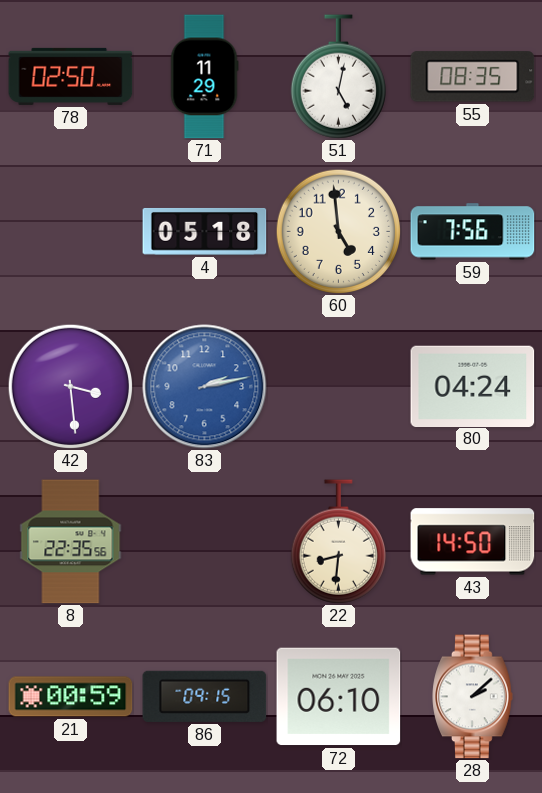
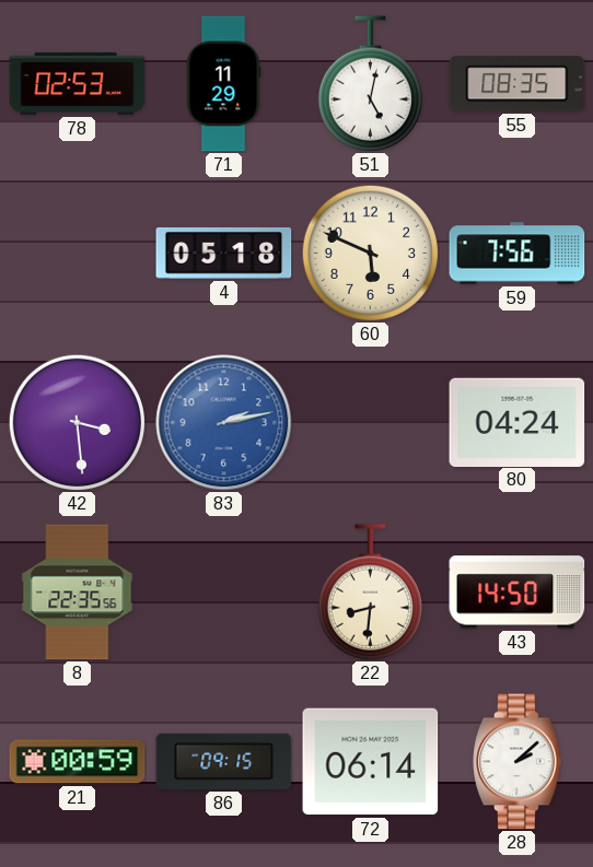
78: 02:50 -> 02:53 (78, 83)
60: 4:59 -> 5:49 (370, 253)
72: 06:10 -> 06:14 (371, 762)
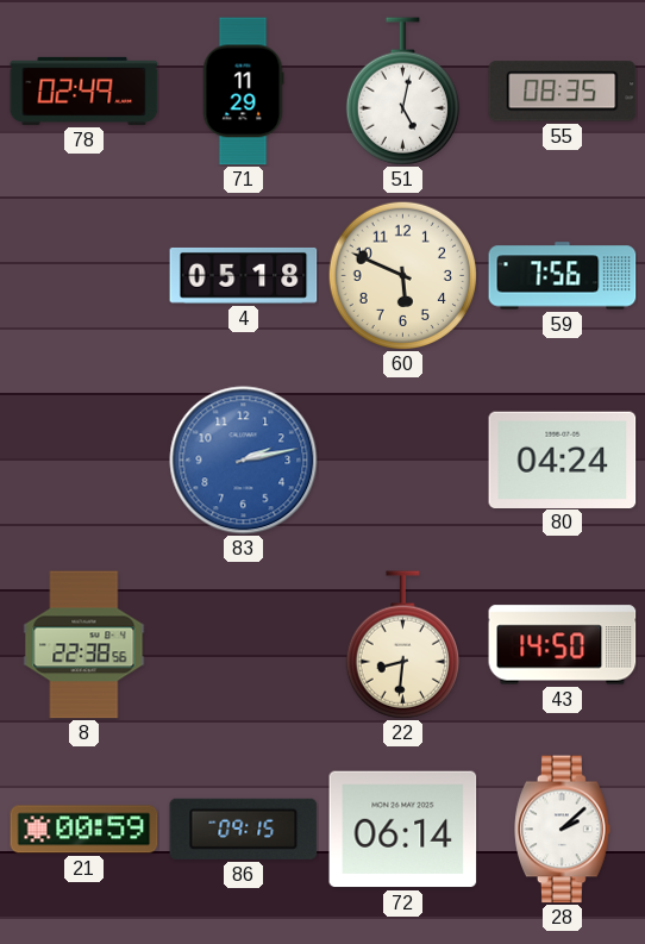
78: 02:53 -> 02:49 (84, 90)
42: 3:29 -> none (77, 422)
8: 22:35 -> 22:38 (84, 645)
